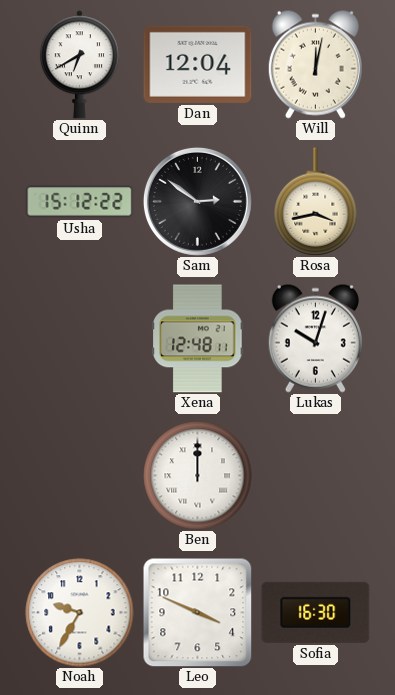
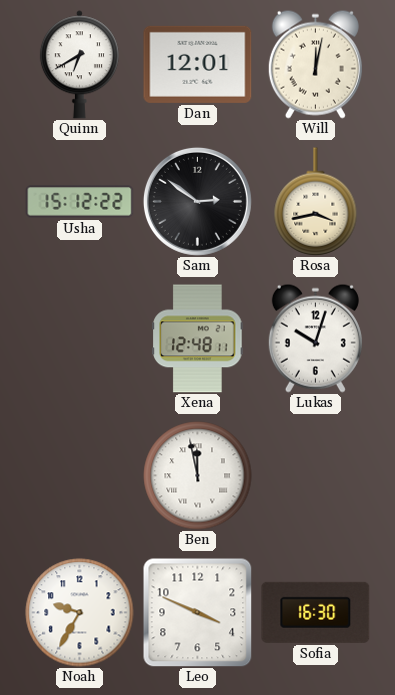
Dan: 12:04 -> 12:01 (198, 64)
Ben: 12:00 -> 11:58 (198, 476)
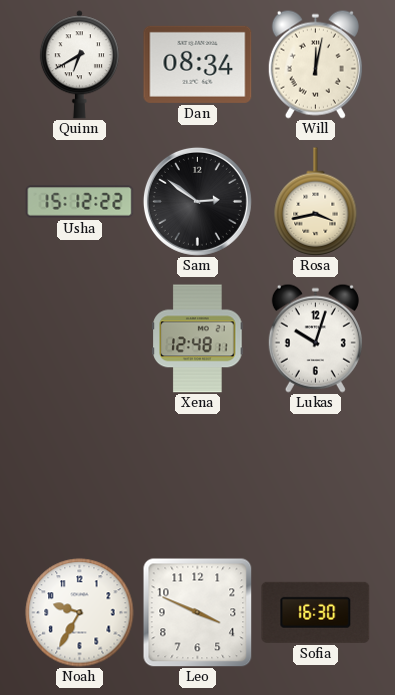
Dan: 12:01 -> 08:34 (198, 64)
Ben: 11:58 -> none (198, 476)
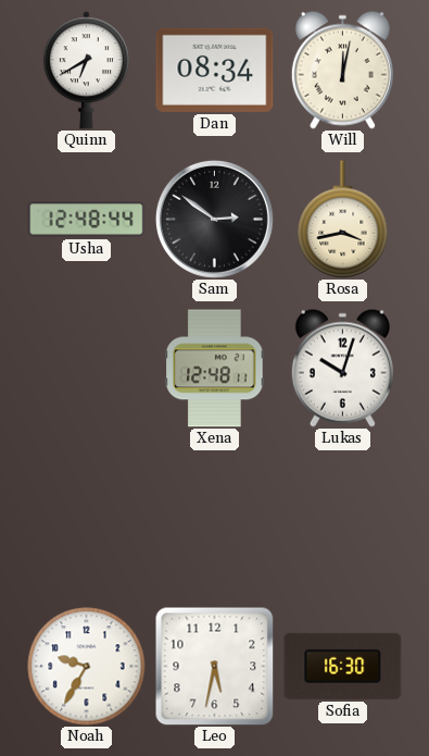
Usha: 15:12 -> 12:48 (87, 220)
Leo: 3:49 -> 5:32 (215, 667)
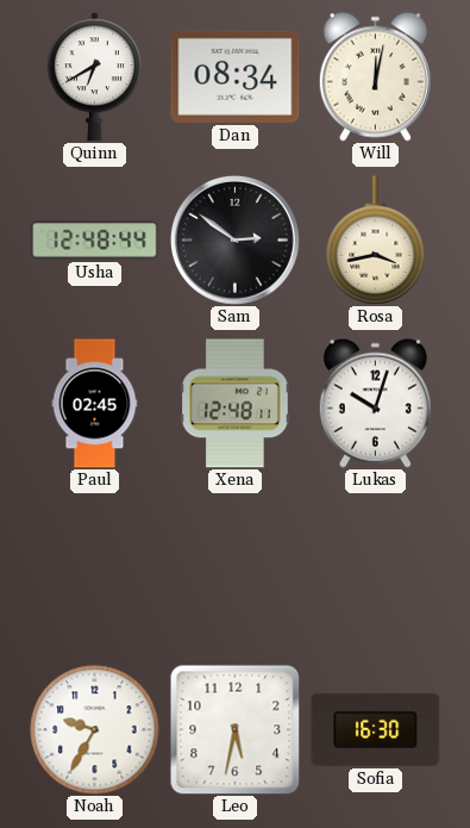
Paul: none -> 02:45 (95, 404)
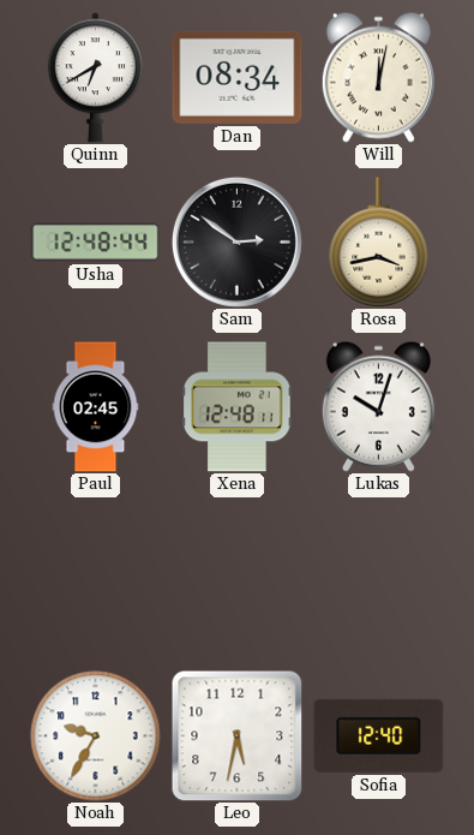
Sofia: 16:30 -> 12:40 (379, 735)
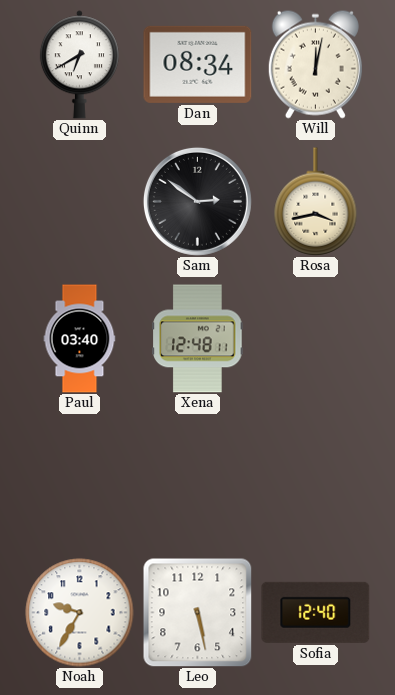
Usha: 12:48 -> none (96, 243)
Paul: 02:45 -> 03:40 (80, 339)
Lukas: 10:03 -> none (378, 406)
Leo: 5:32 -> 5:28 (198, 613)
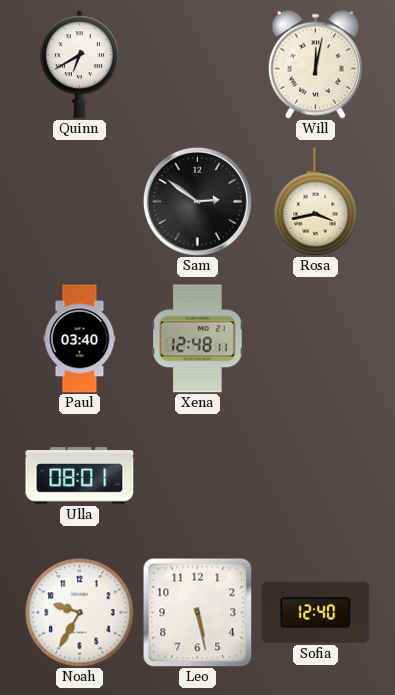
Dan: 08:34 -> none (198, 64)
Ulla: none -> 08:01 (80, 476)
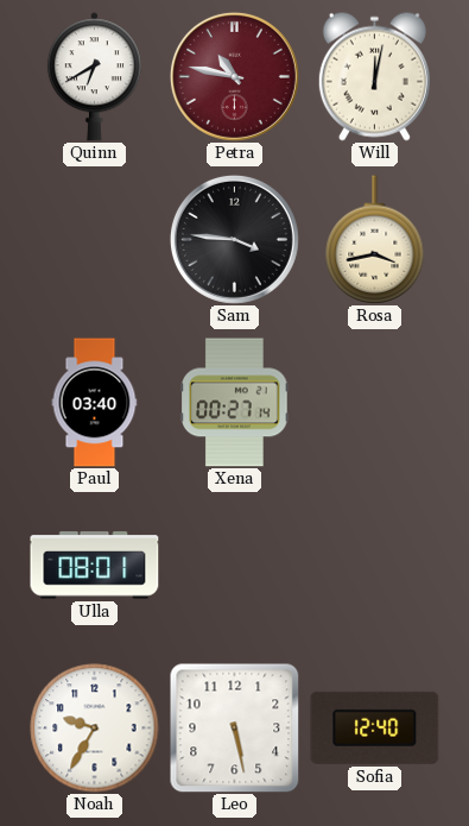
Petra: none -> 10:47 (234, 76)
Sam: 2:51 -> 3:46 (234, 239)
Xena: 12:48 -> 00:27 (235, 403)
